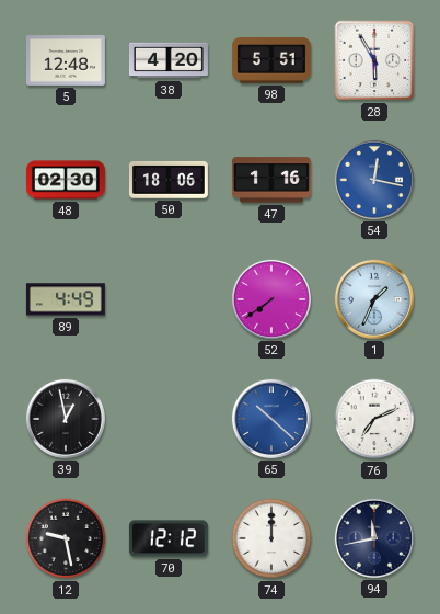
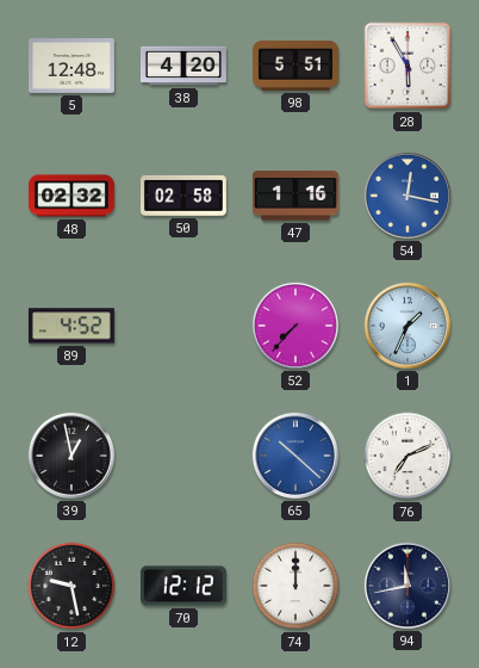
48: 02:30 -> 02:32 (71, 196)
50: 18:06 -> 02:58 (183, 196)
89: 4:49 -> 4:52 (71, 326)
52: 7:39 -> 7:37 (296, 326)
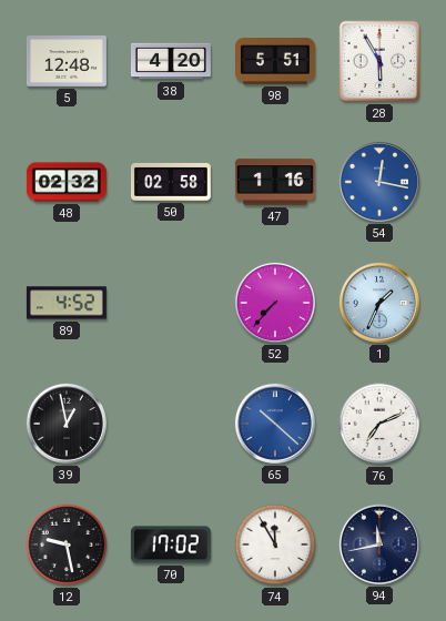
70: 12:12 -> 17:02 (171, 544)
74: 12:00 -> 11:55 (275, 544)
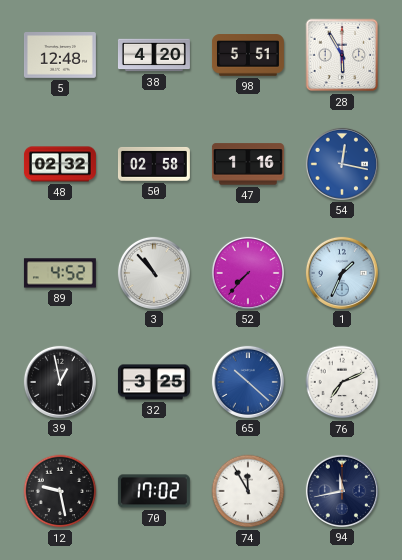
3: none -> 10:53 (154, 273)
32: none -> 3:25 (154, 382)
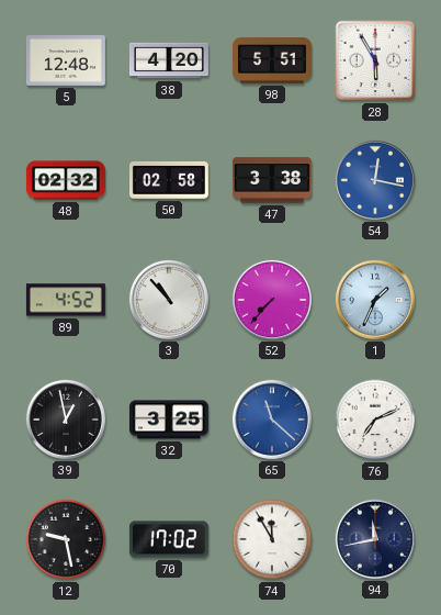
47: 1:16 -> 3:38 (272, 180)
65: 10:22 -> 11:22 (272, 420)
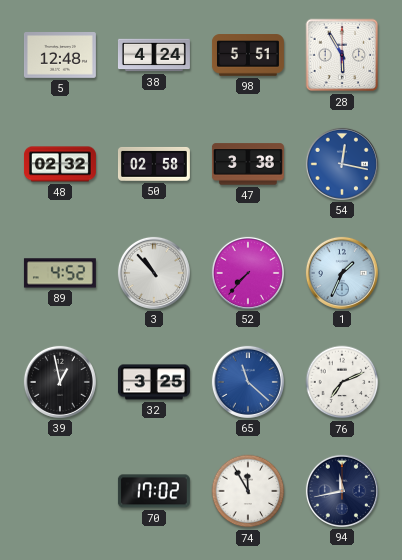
38: 4:20 -> 4:24 (154, 55)
12: 9:28 -> none (66, 539)
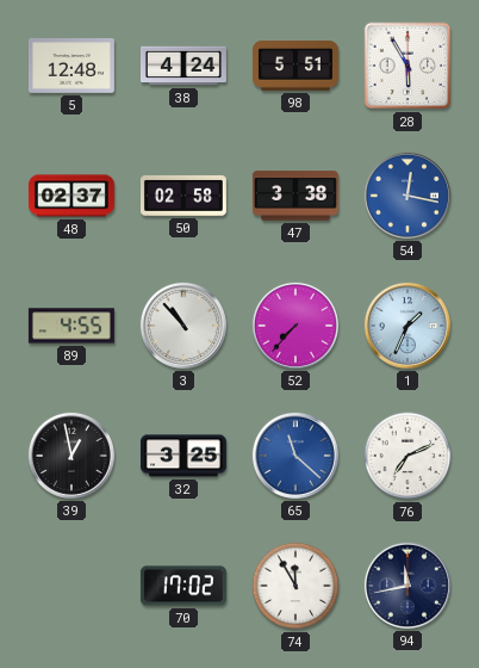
48: 02:32 -> 02:37 (71, 196)
89: 4:52 -> 4:55 (71, 326)
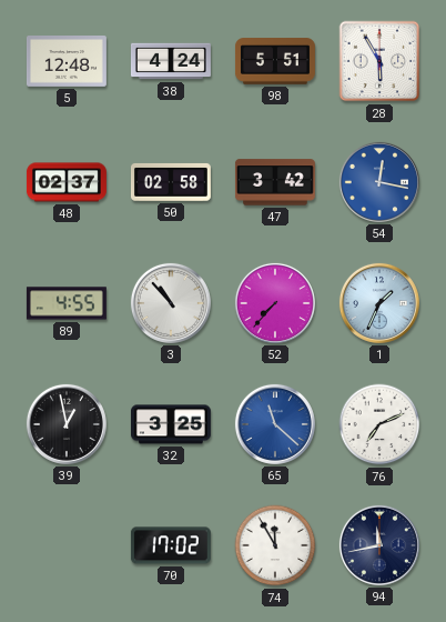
47: 3:38 -> 3:42 (275, 182)
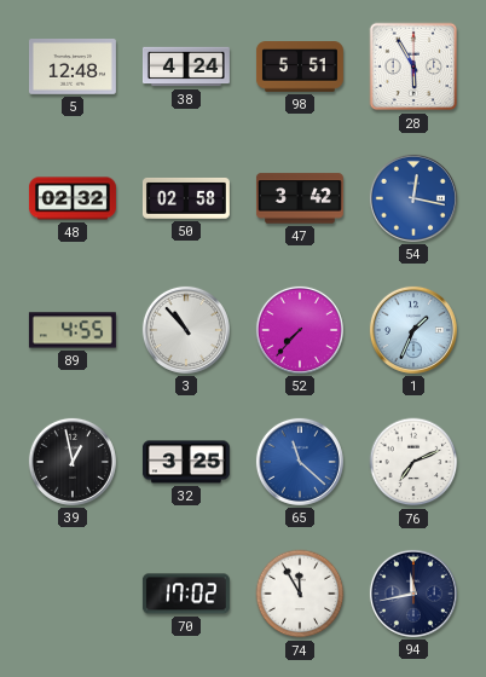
48: 02:37 -> 02:32 (73, 198)
